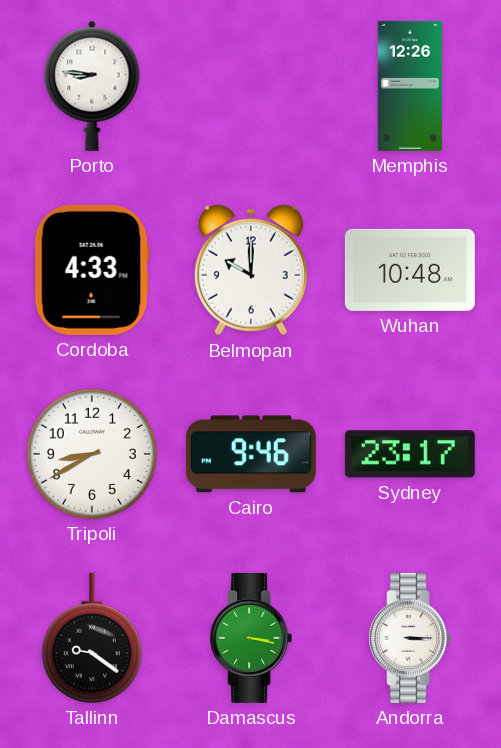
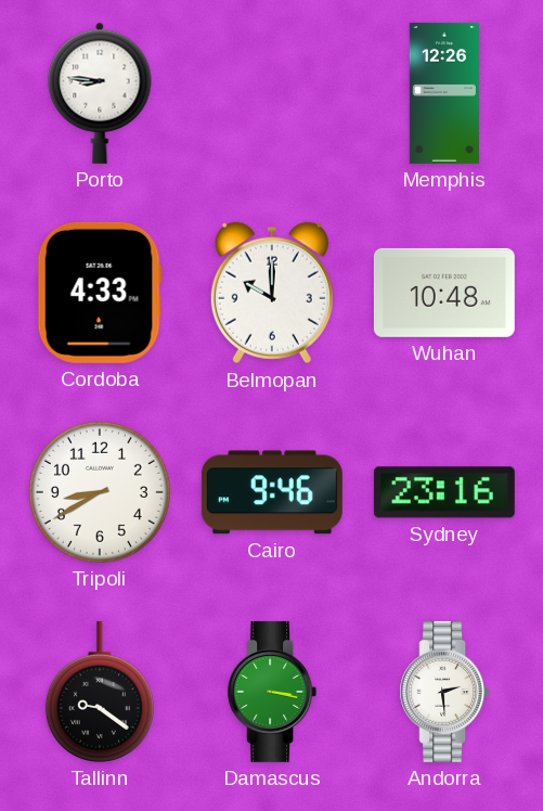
Sydney: 23:17 -> 23:16 (444, 492)
Andorra: 3:15 -> 2:29 (444, 692)
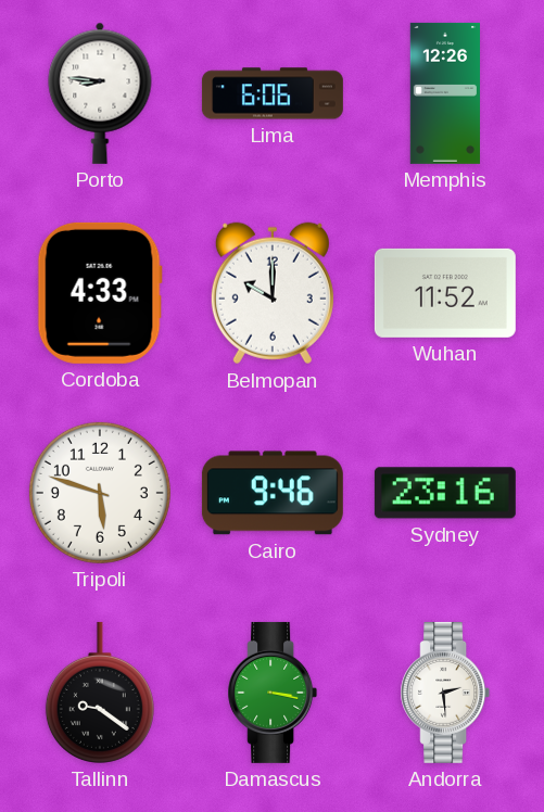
Lima: none -> 6:06 (273, 93)
Wuhan: 10:48 -> 11:52 (445, 293)
Tripoli: 8:40 -> 5:48 (100, 493)
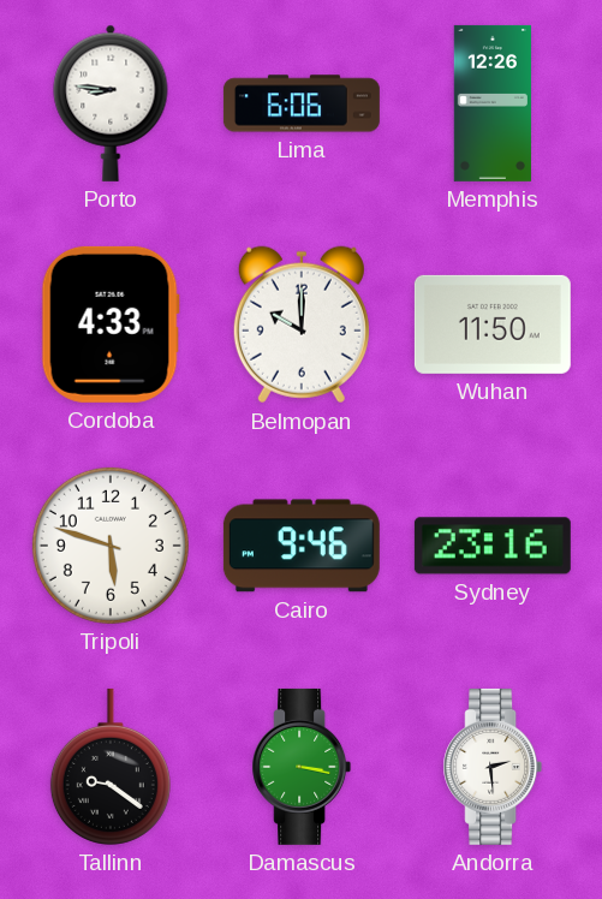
Wuhan: 11:52 -> 11:50 (493, 325)
